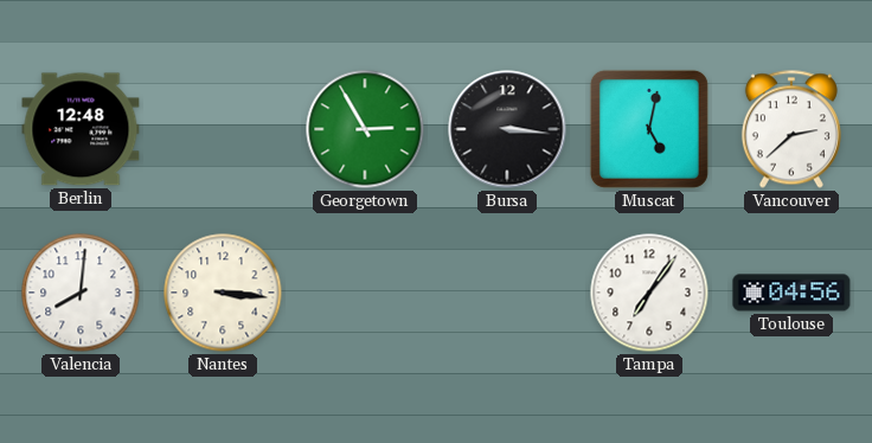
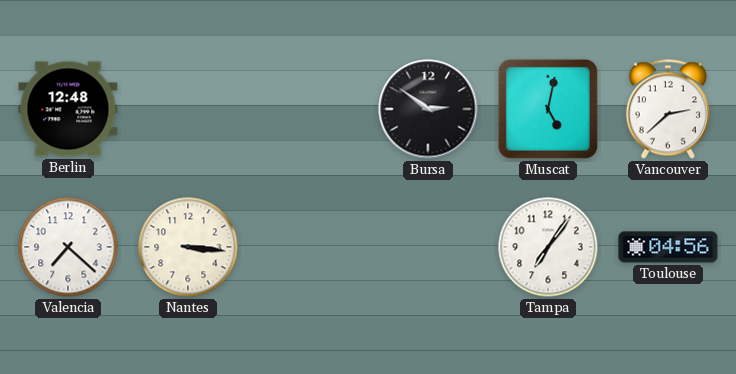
Georgetown: 2:55 -> none (365, 129)
Bursa: 3:16 -> 2:51 (428, 109)
Valencia: 8:01 -> 7:22 (68, 247)
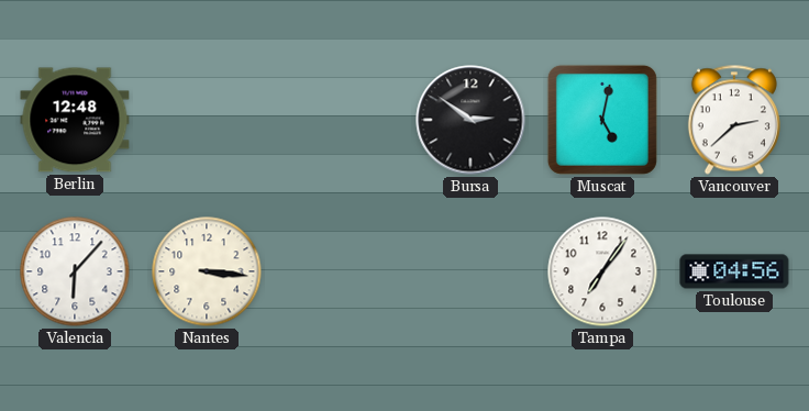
Valencia: 7:22 -> 6:07 (75, 271)
